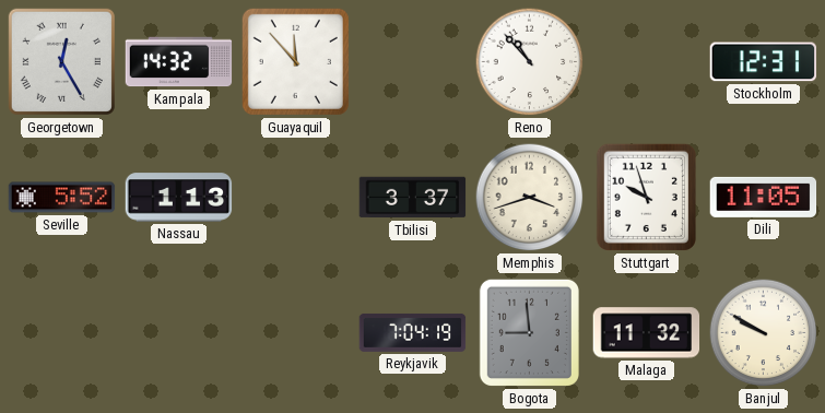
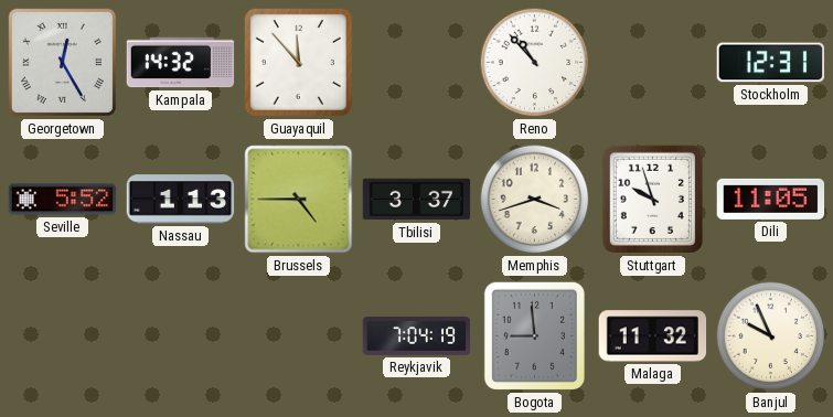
Brussels: none -> 4:45 (299, 200)
Banjul: 9:50 -> 9:56 (771, 336)
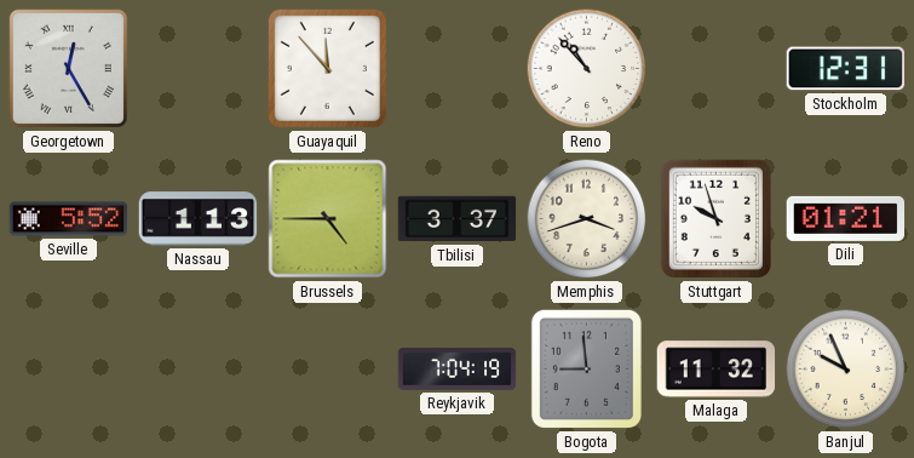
Kampala: 14:32 -> none (181, 63)
Dili: 11:05 -> 01:21 (846, 218)
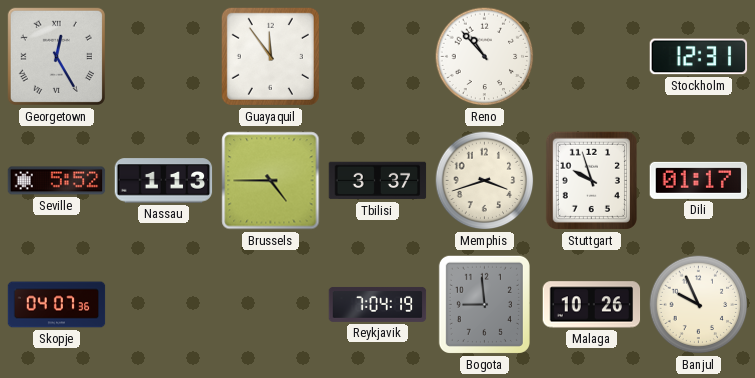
Guayaquil: 11:53 -> 11:54 (270, 56)
Dili: 01:21 -> 01:17 (699, 180)
Skopje: none -> 04:07 (57, 305)
Malaga: 11:32 -> 10:26 (592, 305)
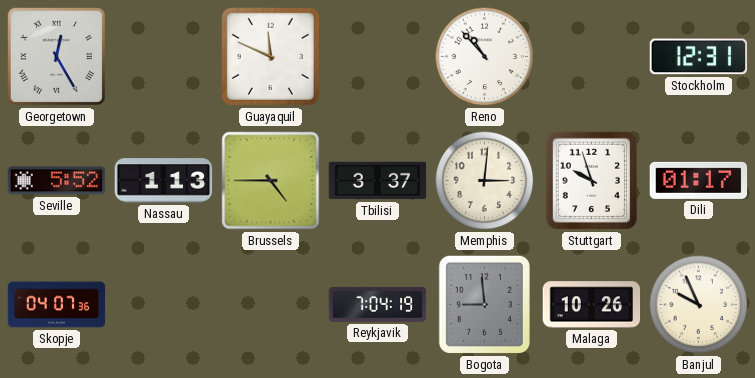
Guayaquil: 11:54 -> 11:49 (270, 56)
Memphis: 3:42 -> 3:01 (485, 181)
